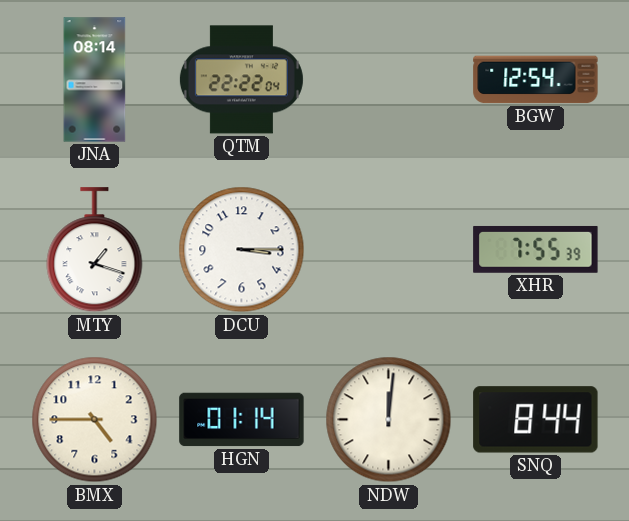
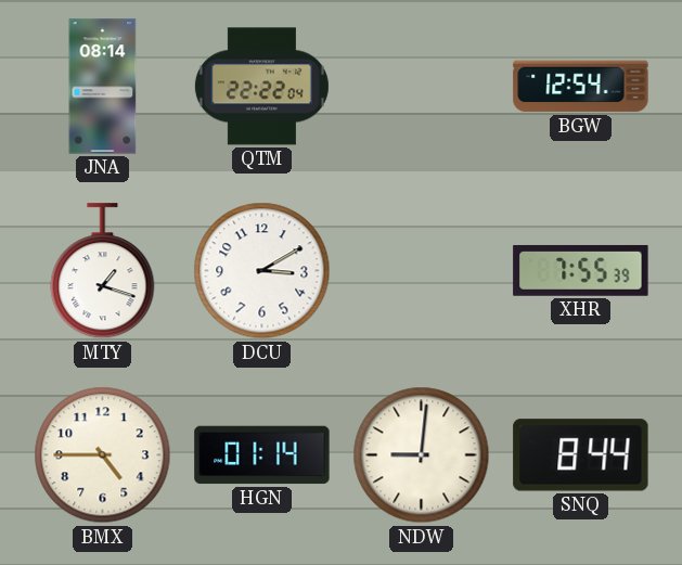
DCU: 3:15 -> 3:10 (262, 271)
NDW: 12:01 -> 9:01 (422, 455)
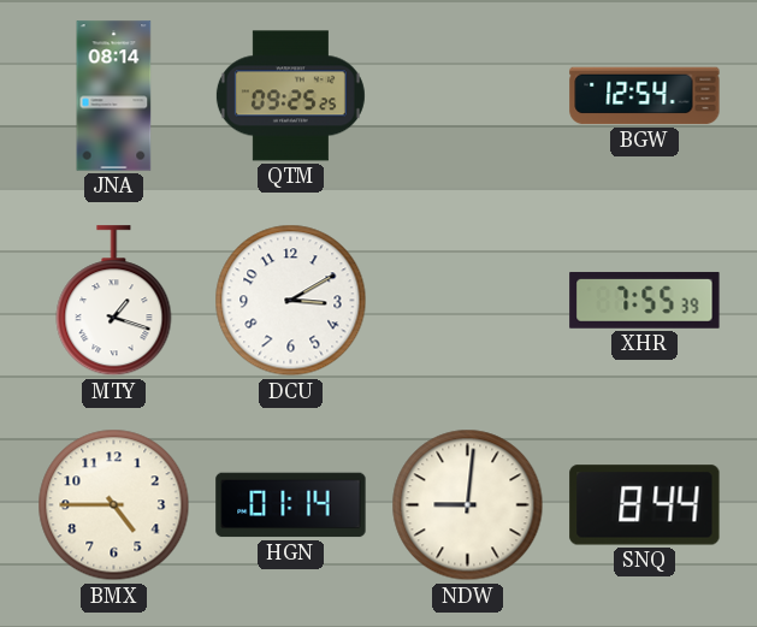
QTM: 22:22 -> 09:25 (290, 96)
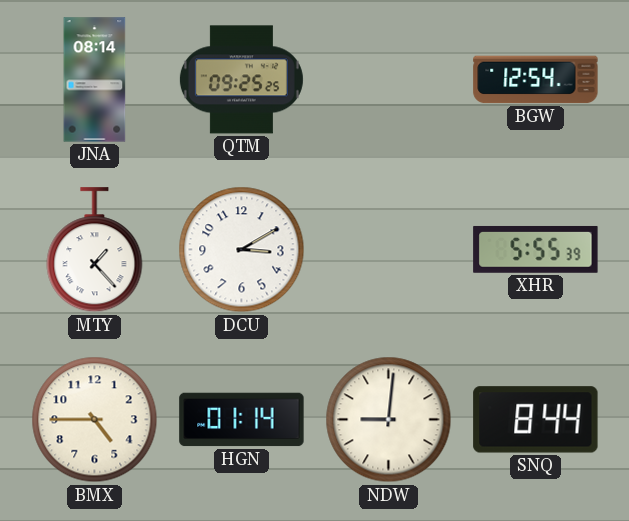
MTY: 1:18 -> 1:23 (95, 250)
XHR: 7:55 -> 5:55 (536, 249)
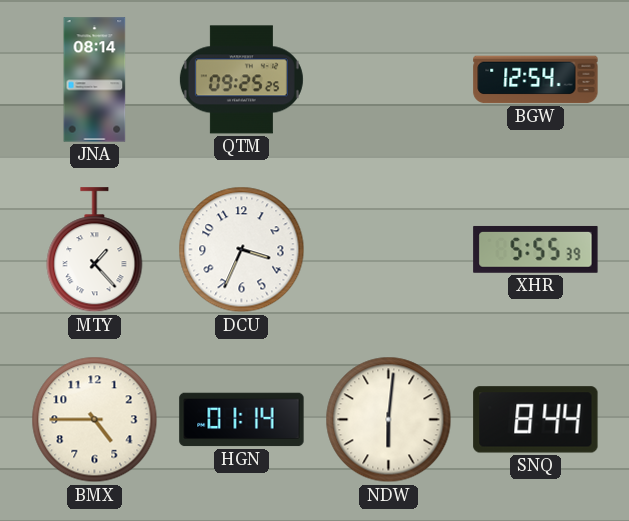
DCU: 3:10 -> 3:34 (242, 250)
NDW: 9:01 -> 6:01 (389, 420)
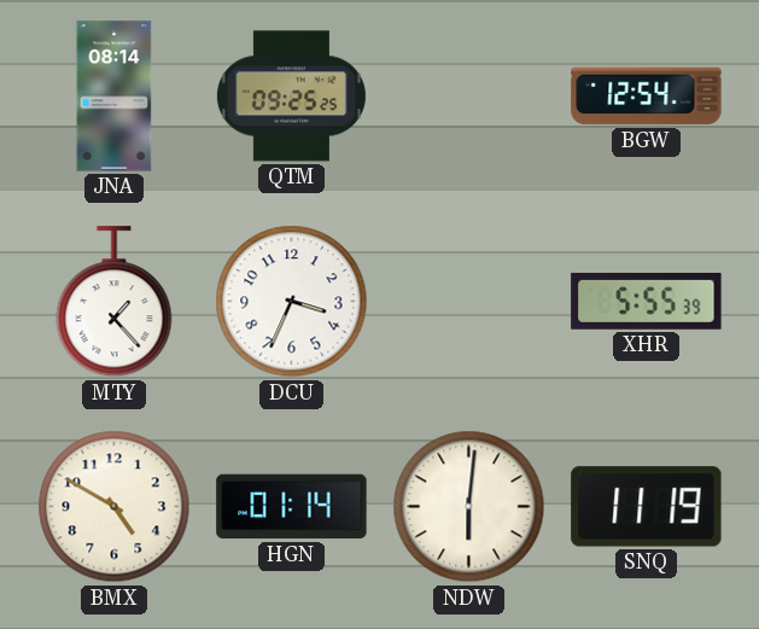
BMX: 4:45 -> 4:50 (115, 507)
SNQ: 8:44 -> 11:19 (647, 507)
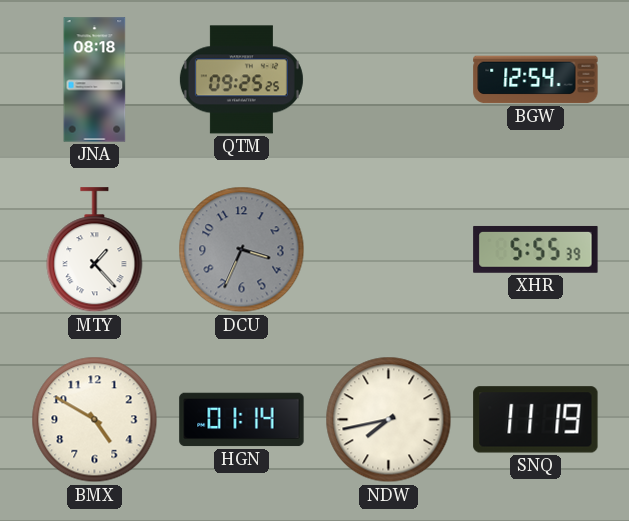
JNA: 08:14 -> 08:18 (95, 80)
DCU dial: white -> grey (242, 250)
NDW: 6:01 -> 7:43 (389, 420)
